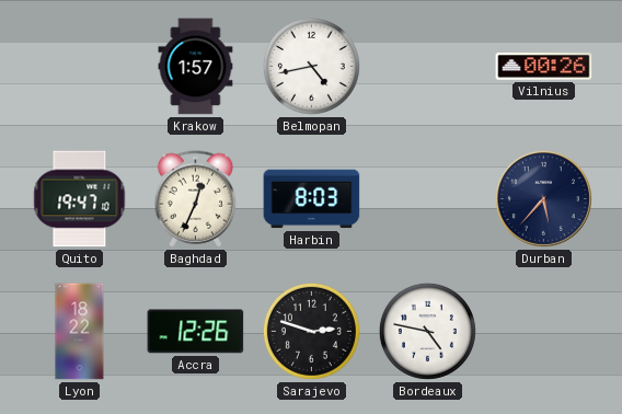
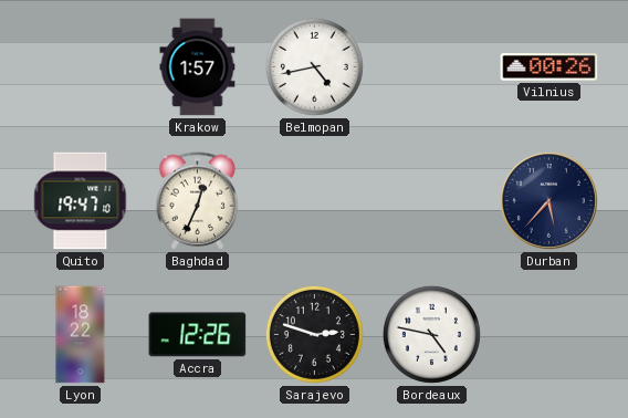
Harbin: 8:03 -> none (312, 199)
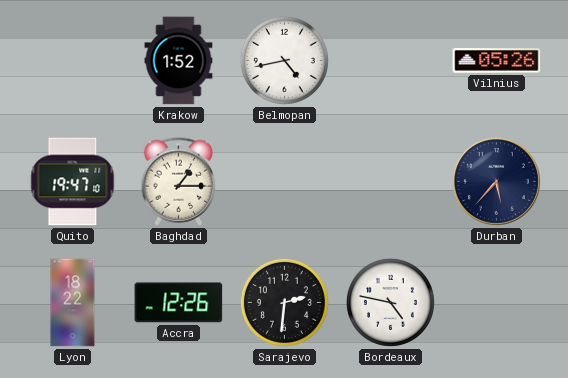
Krakow: 1:57 -> 1:52 (179, 61)
Vilnius: 00:26 -> 05:26 (497, 61)
Baghdad: 12:34 -> 1:15 (179, 182)
Sarajevo: 2:48 -> 2:31 (284, 302)
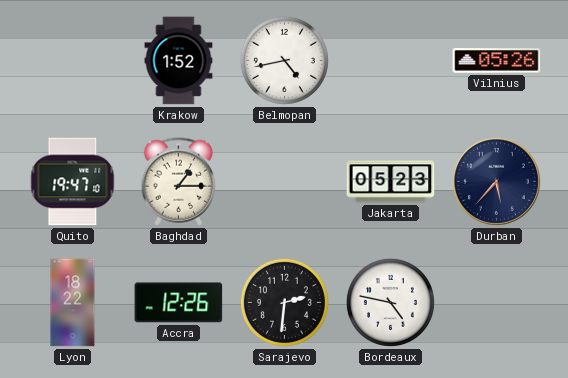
Jakarta: none -> 05:23 (391, 182)
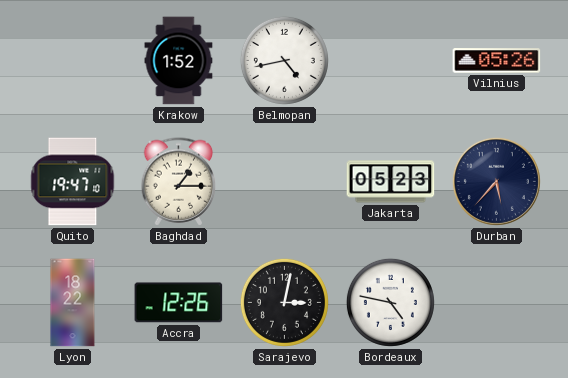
Sarajevo: 2:31 -> 3:02 (284, 302)
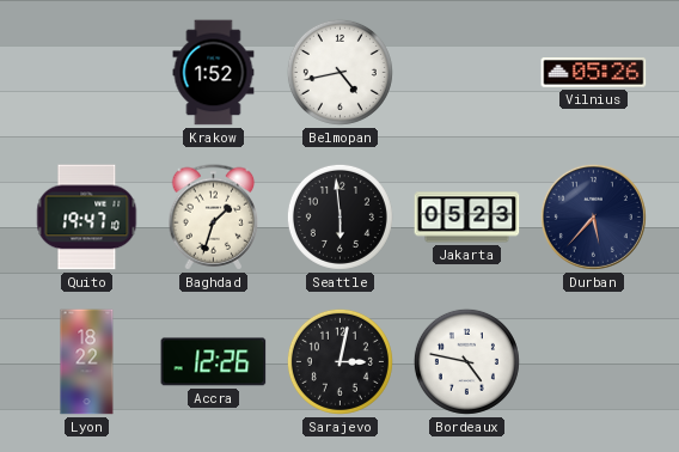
Baghdad: 1:15 -> 1:33 (214, 218)
Seattle: none -> 5:59 (339, 216)
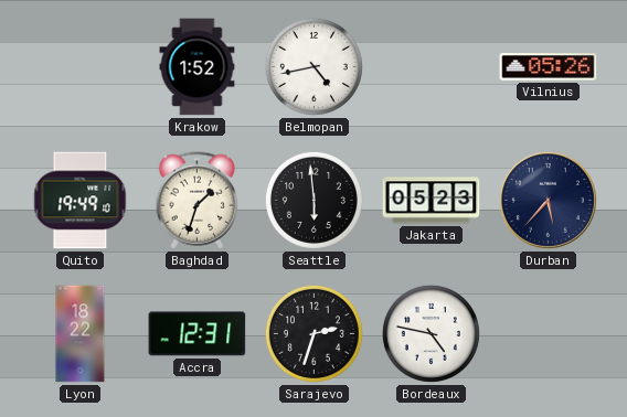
Quito: 19:47 -> 19:49 (81, 201)
Accra: 12:26 -> 12:31 (198, 334)
Sarajevo: 3:02 -> 2:33 (313, 333)
